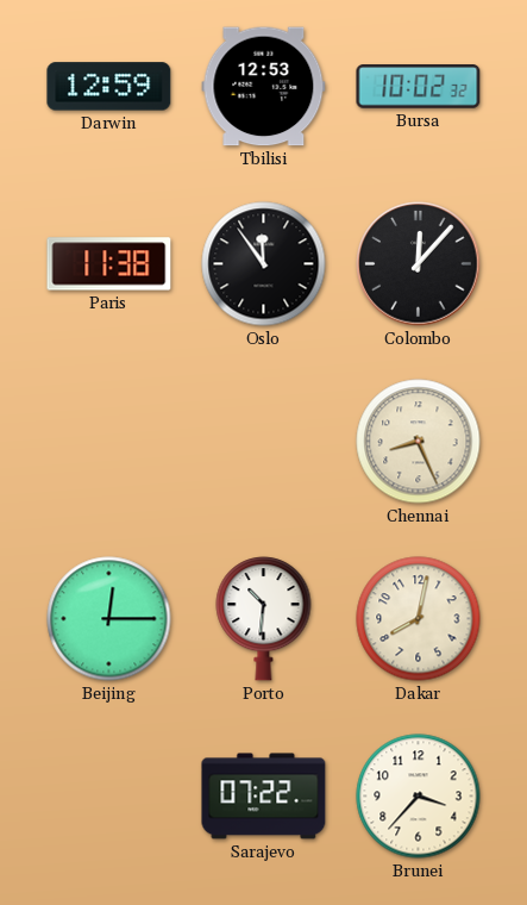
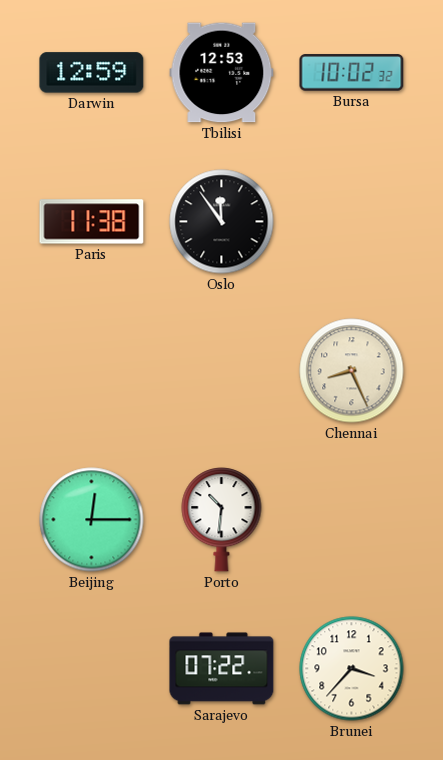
Colombo: 12:07 -> none (419, 264)
Dakar: 8:02 -> none (419, 619)
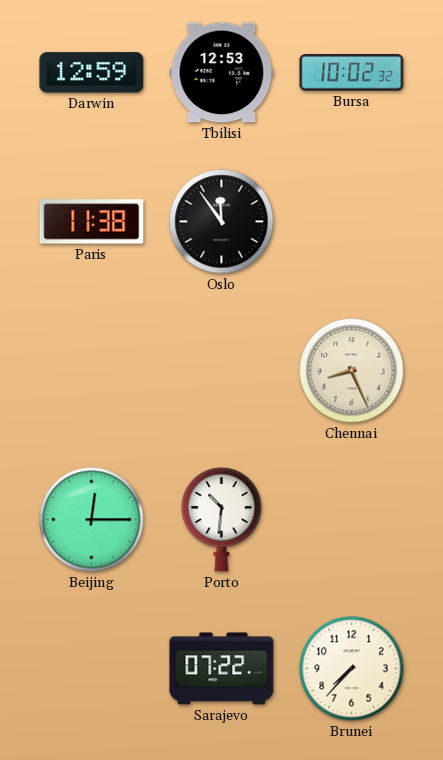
Brunei: 3:37 -> 7:37 (352, 669)
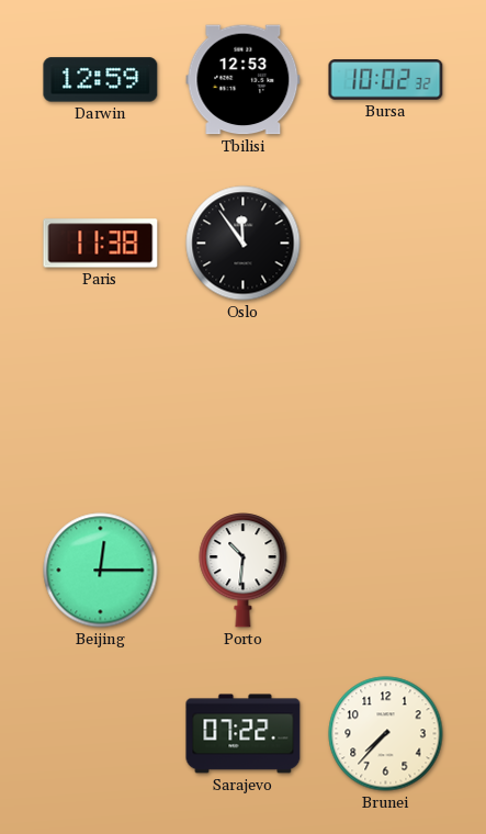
Chennai: 8:26 -> none (352, 371)
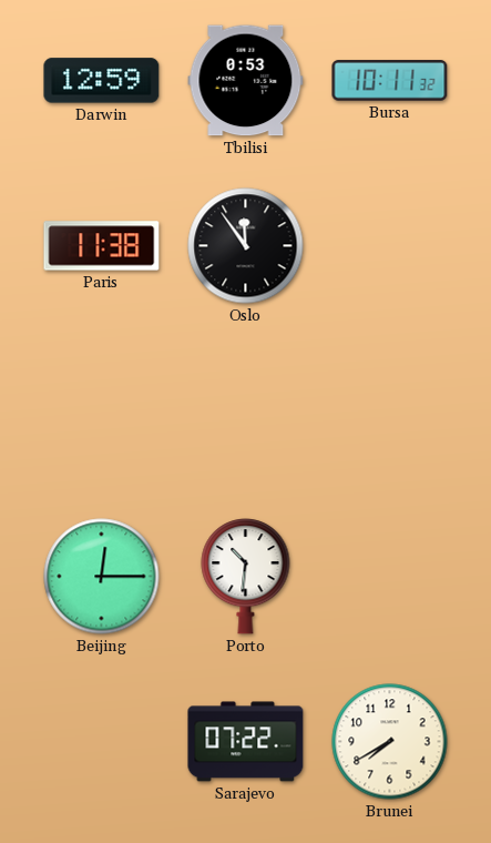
Tbilisi: 12:53 -> 0:53 (246, 81)
Bursa: 10:02 -> 10:11 (390, 81)
Brunei: 7:37 -> 7:40 (390, 742)
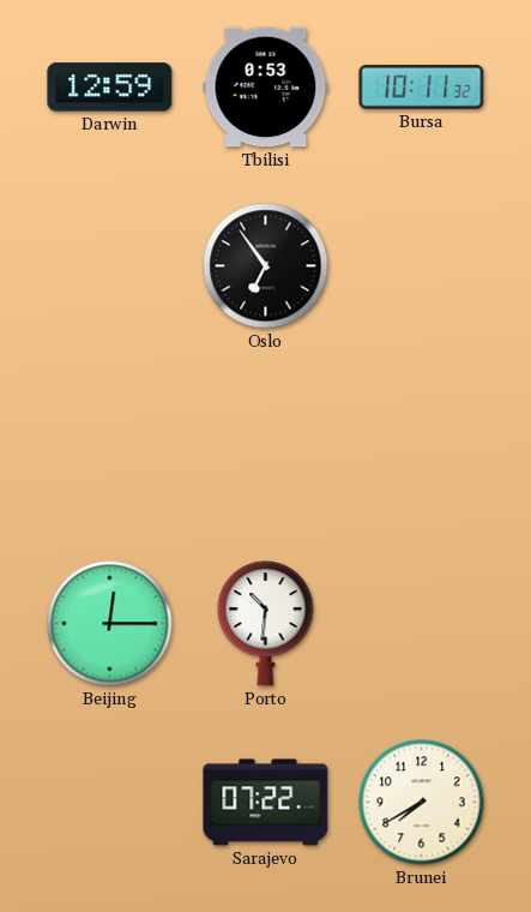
Paris: 11:38 -> none (102, 246)
Oslo: 11:54 -> 6:54 (266, 266)
